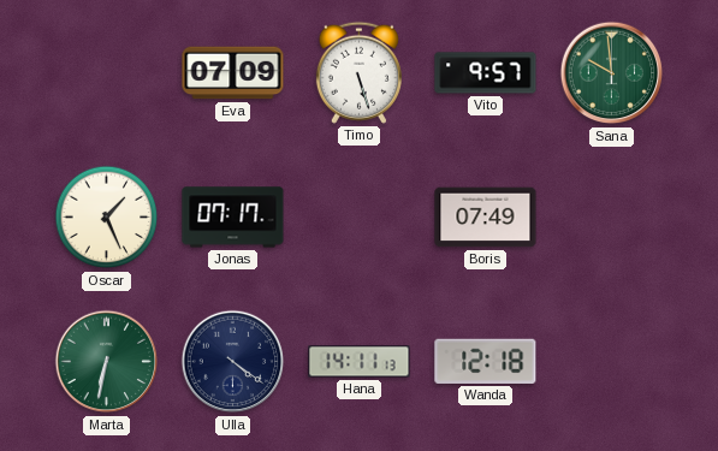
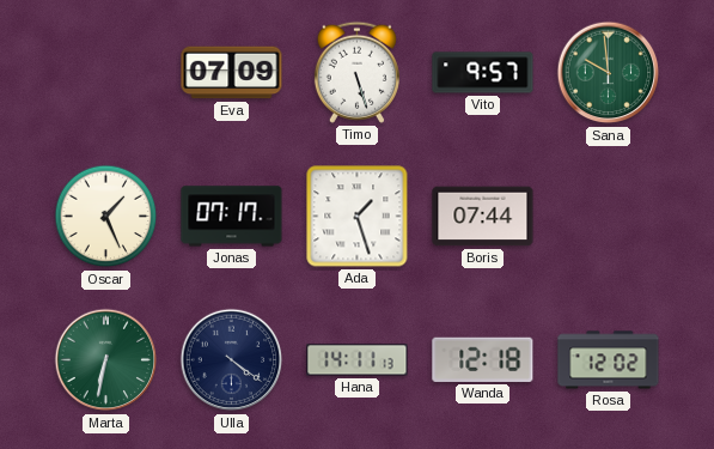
Ada: none -> 1:27 (358, 217)
Boris: 07:49 -> 07:44 (483, 217)
Rosa: none -> 12:02 (609, 360)
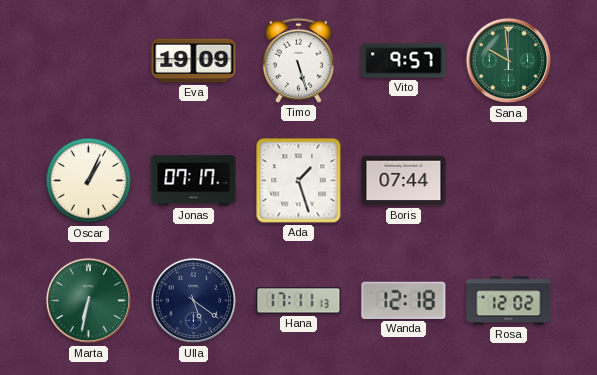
Eva: 07:09 -> 19:09 (194, 61)
Oscar: 1:26 -> 1:04 (89, 181)
Ulla: 4:21 -> 5:21 (194, 301)
Hana: 14:11 -> 17:11 (299, 301)
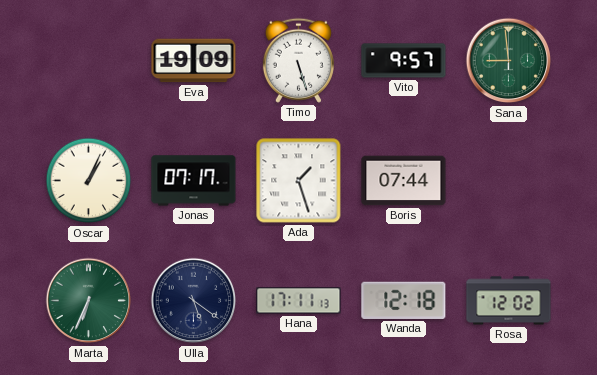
Sana: 9:59 -> 8:59 (509, 61)
Marta: 6:32 -> 6:34 (89, 301)
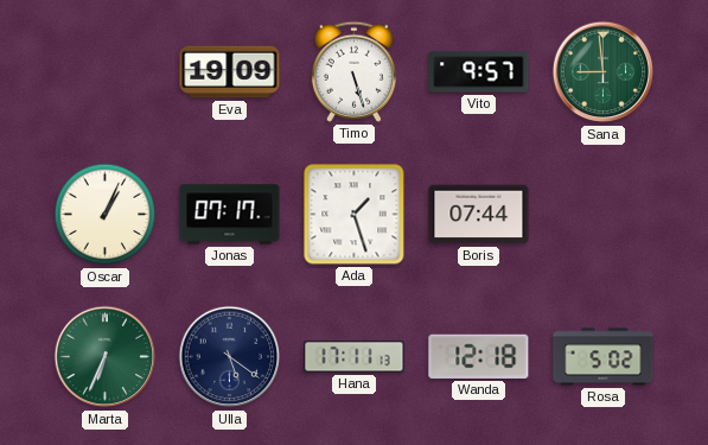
Rosa: 12:02 -> 5:02 (604, 357)
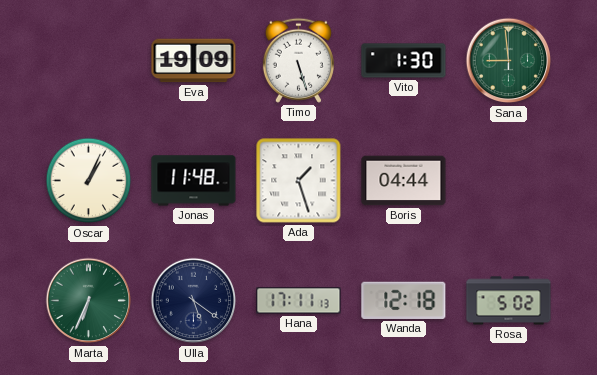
Vito: 9:57 -> 1:30 (404, 61)
Jonas: 07:17 -> 11:48 (194, 181)
Boris: 07:44 -> 04:44 (404, 181)
